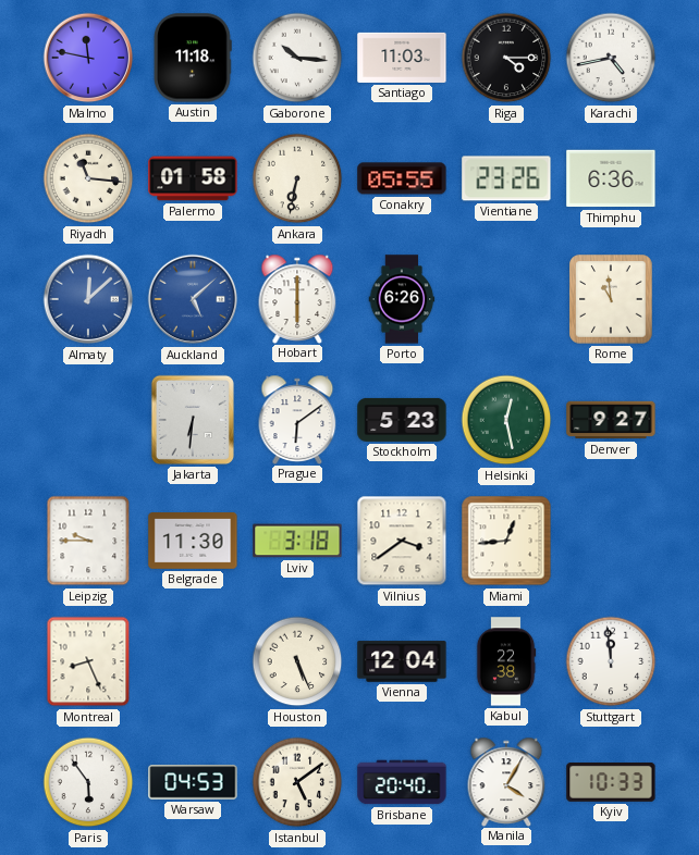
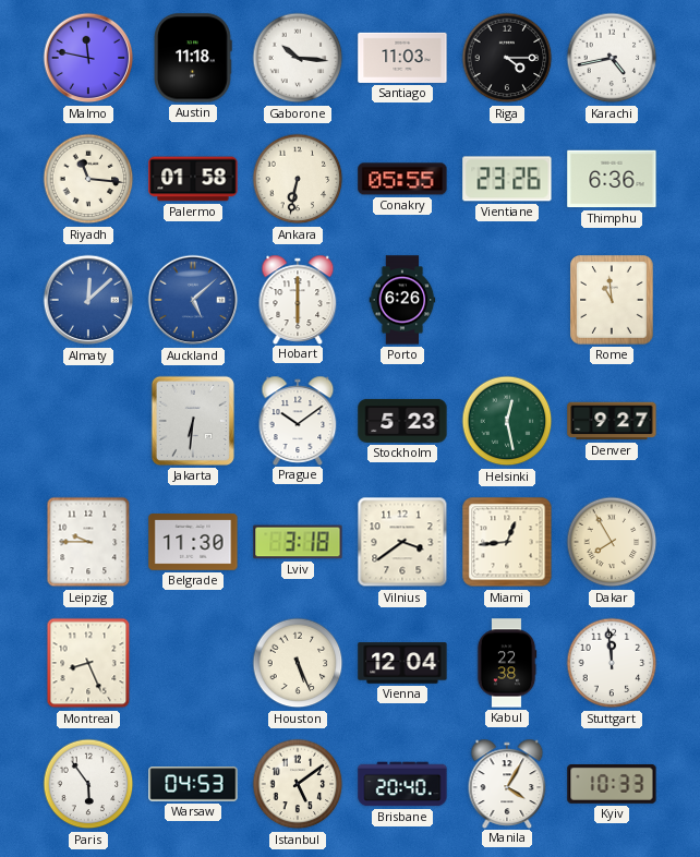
Prague: 6:09 -> 10:09 (298, 420)
Dakar: none -> 7:55 (612, 542)
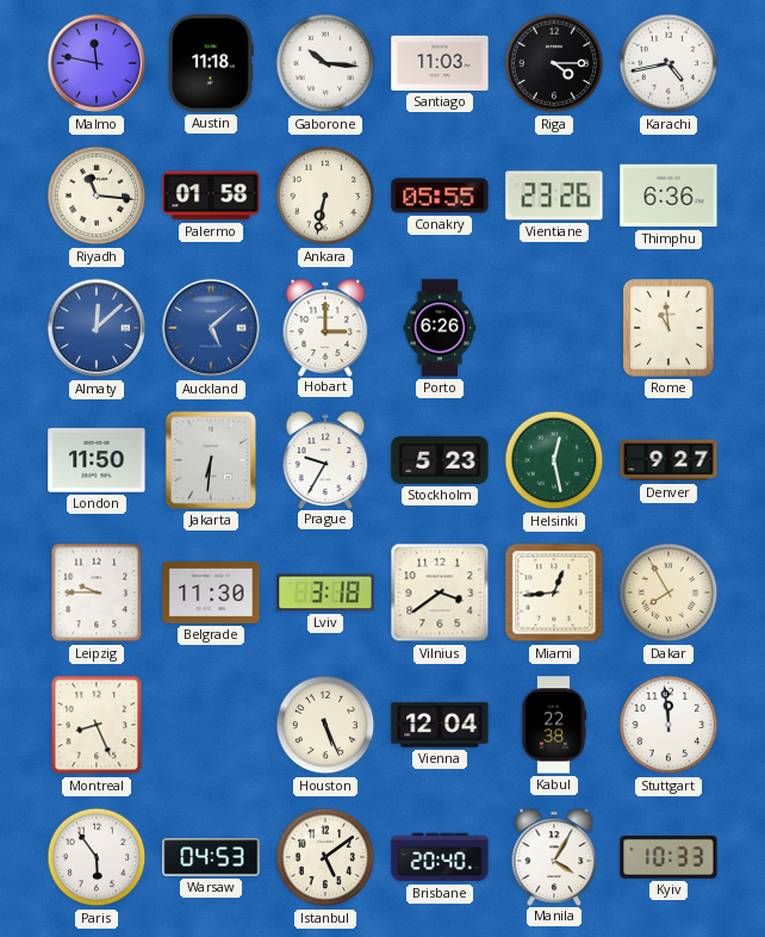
Hobart: 6:00 -> 3:00 (325, 327)
London: none -> 11:50 (97, 460)
Prague: 10:09 -> 9:35 (325, 459)
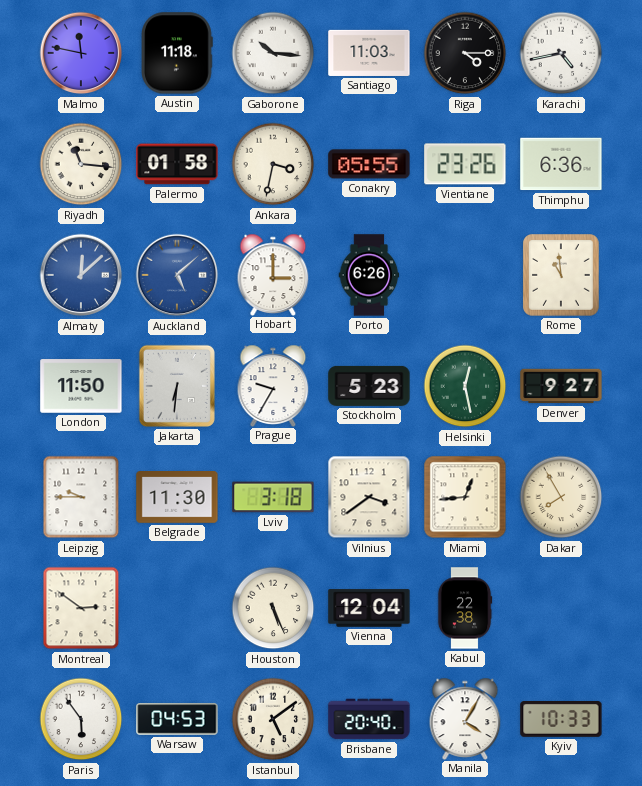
Ankara: 6:32 -> 3:32 (273, 164)
Montreal: 8:26 -> 2:51 (81, 608)
Stuttgart: 11:59 -> none (668, 725)
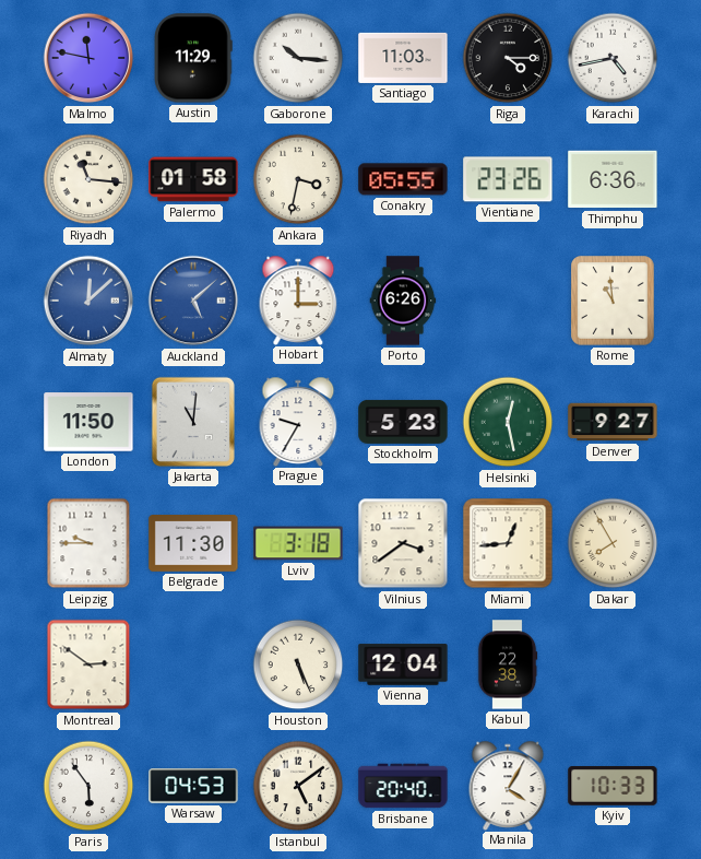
Austin: 11:18 -> 11:29 (193, 58)
Jakarta: 6:31 -> 11:01 (193, 422)
